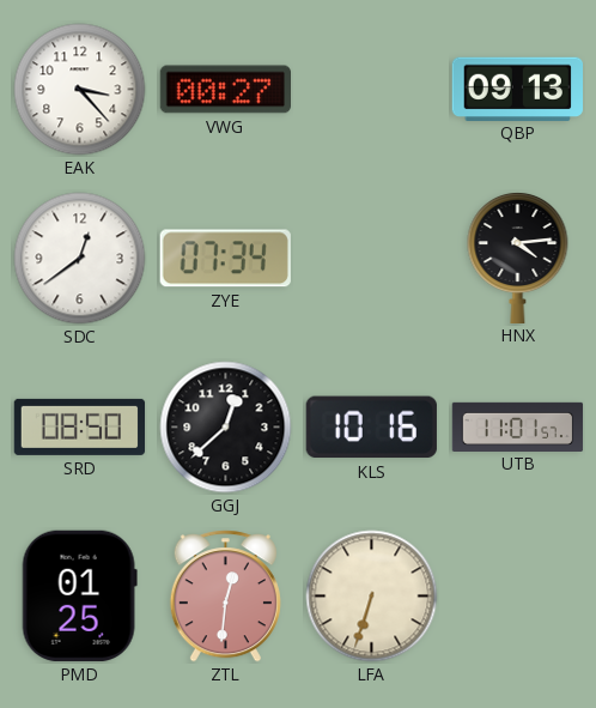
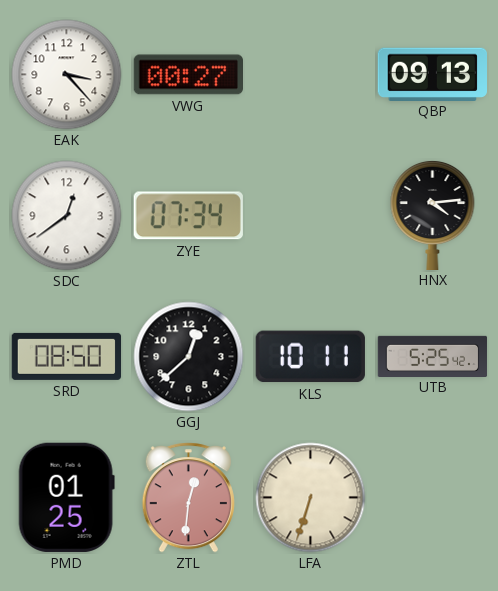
KLS: 10:16 -> 10:11 (310, 357)
UTB: 11:01 -> 5:25 (433, 356)
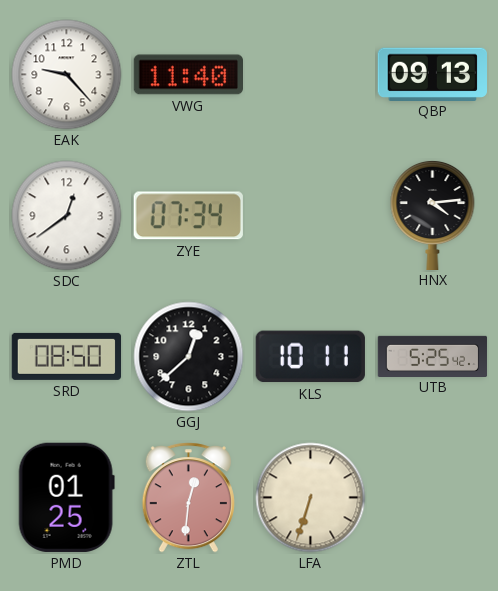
EAK: 3:23 -> 9:23 (67, 75)
VWG: 00:27 -> 11:40 (188, 75)
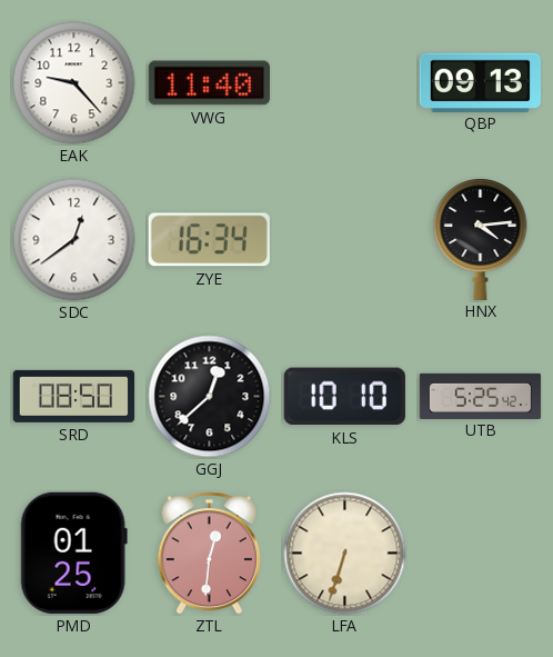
ZYE: 07:34 -> 16:34 (209, 240)
KLS: 10:11 -> 10:10 (344, 397)
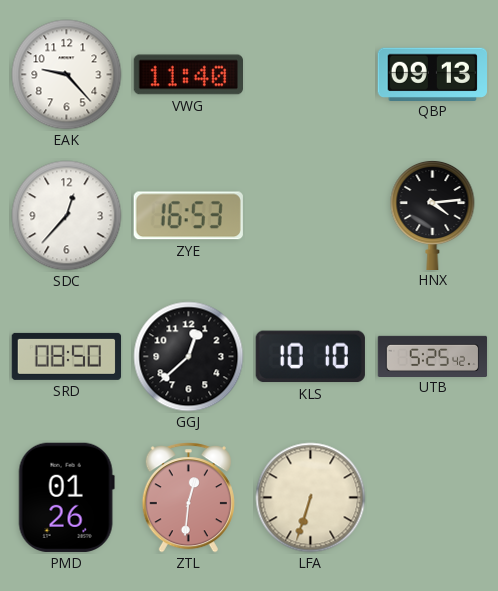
SDC: 12:39 -> 12:37 (67, 216)
ZYE: 16:34 -> 16:53 (188, 216)
PMD: 01:25 -> 01:26 (66, 497)
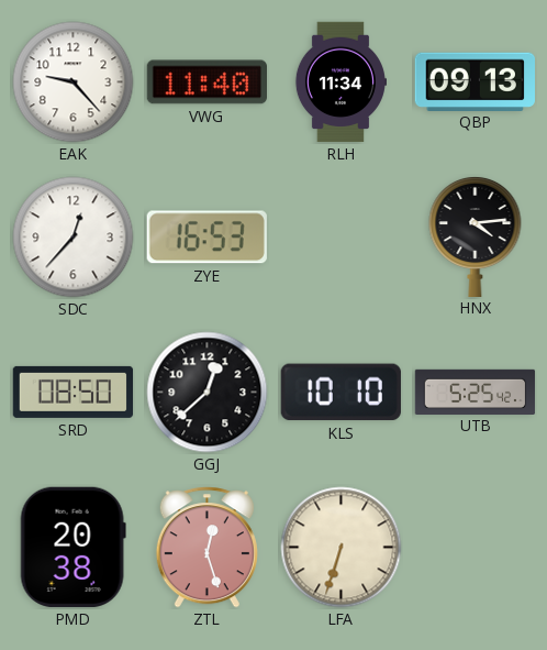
RLH: none -> 11:34 (339, 82)
PMD: 01:26 -> 20:38 (72, 547)
ZTL: 12:31 -> 12:27 (206, 548)
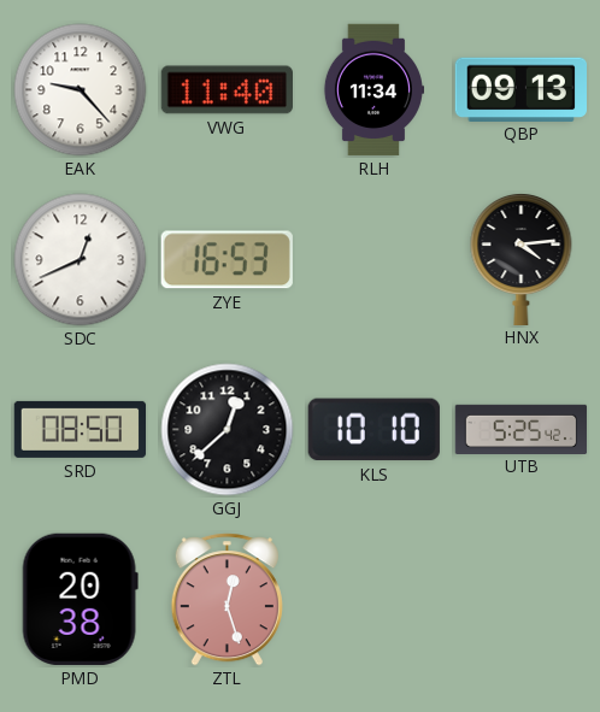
SDC: 12:37 -> 12:41 (81, 260)
LFA: 6:33 -> none (342, 548)
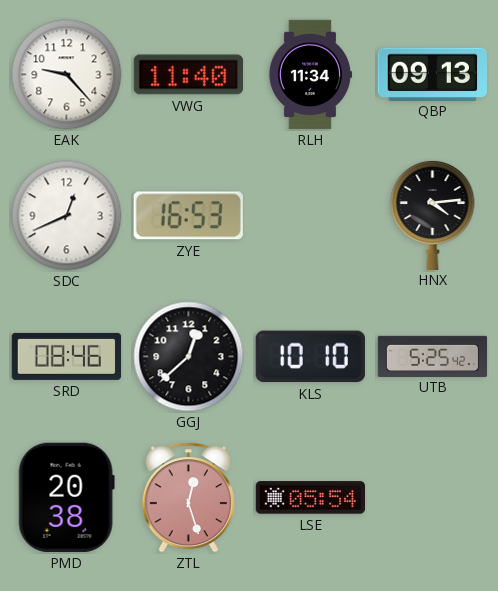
SRD: 08:50 -> 08:46 (67, 356)
LSE: none -> 05:54 (310, 498)
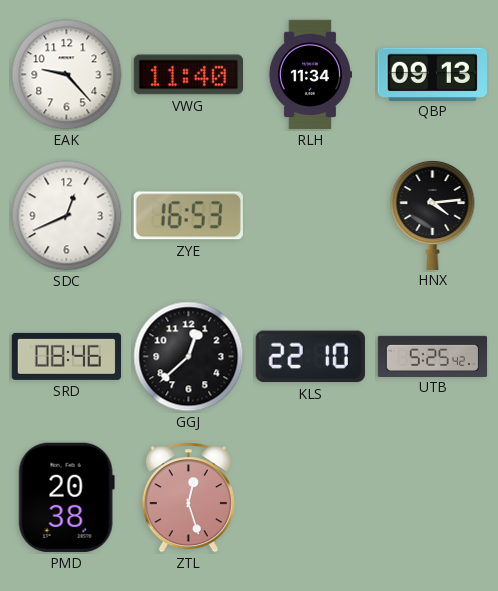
KLS: 10:10 -> 22:10 (310, 357)
LSE: 05:54 -> none (310, 498)
